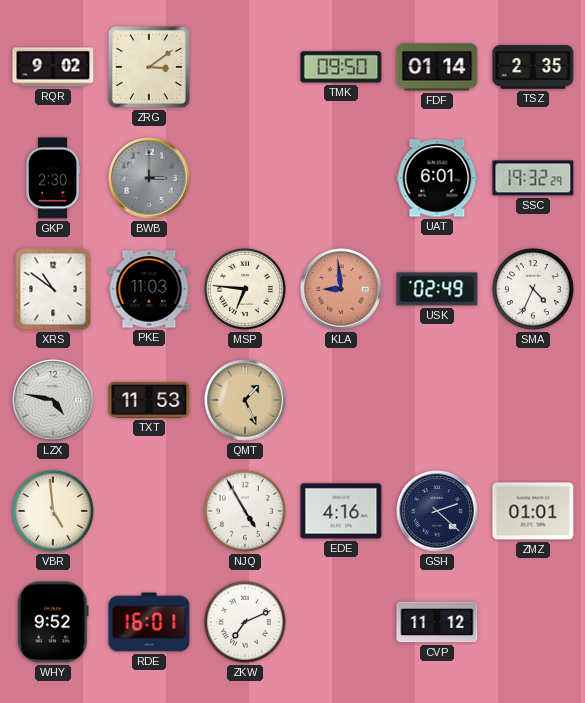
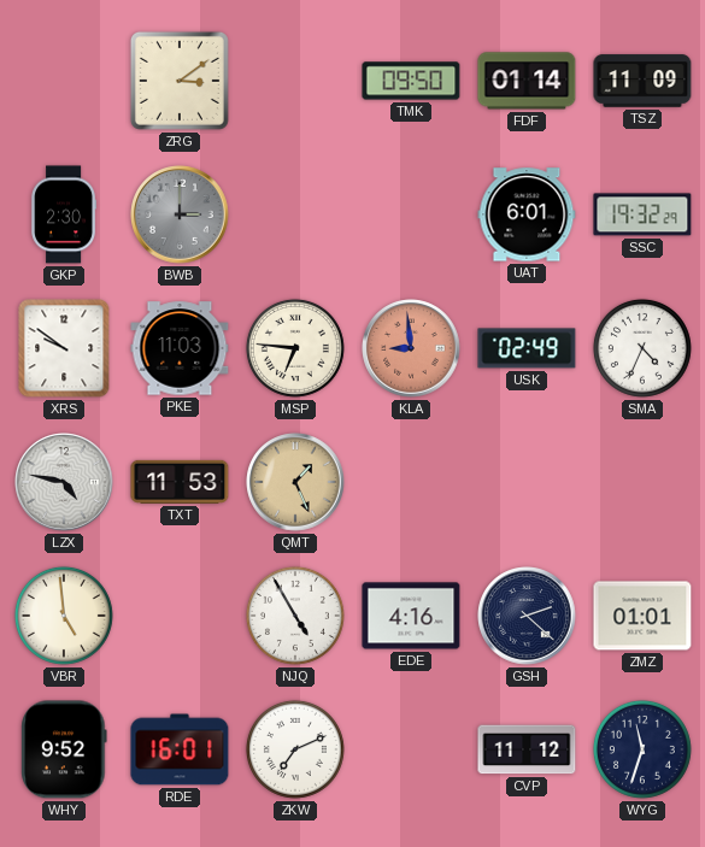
RQR: 9:02 -> none (53, 67)
TSZ: 2:35 -> 11:09 (642, 81)
XRS: 10:51 -> 9:51 (64, 348)
WYG: none -> 11:33 (642, 749)
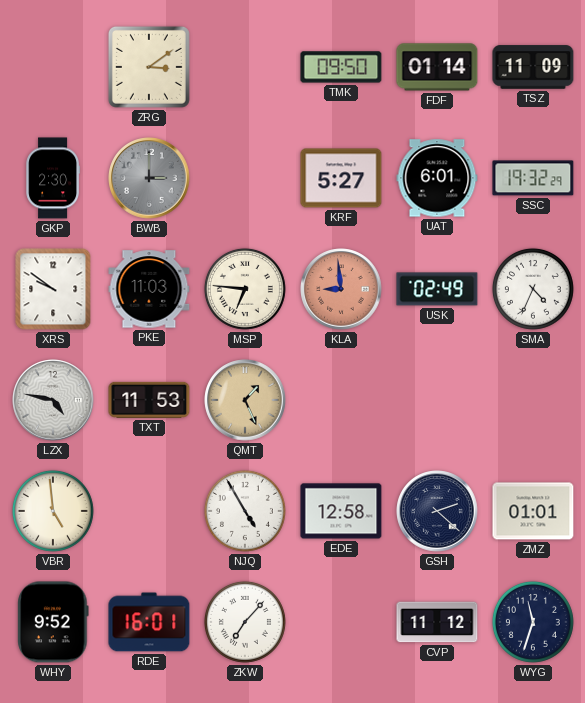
KRF: none -> 5:27 (341, 178)
EDE: 4:16 -> 12:58 (341, 511)
ZKW: 7:11 -> 7:07 (245, 622)
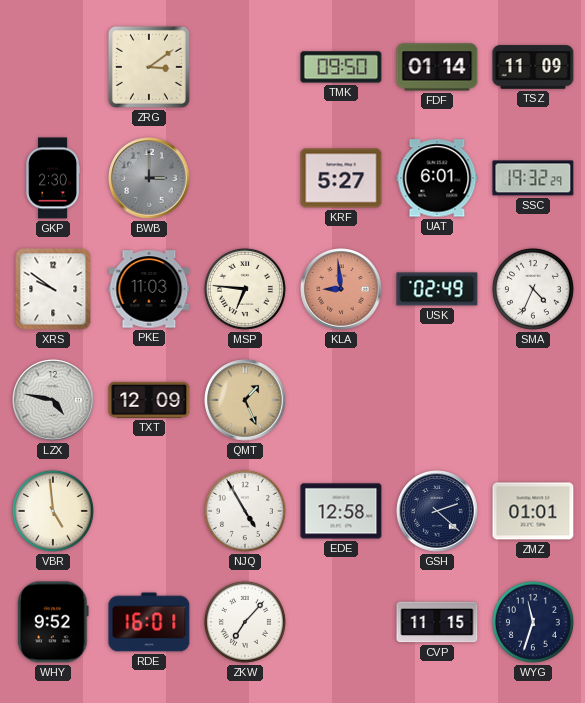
TXT: 11:53 -> 12:09 (149, 400)
CVP: 11:12 -> 11:15 (437, 622)
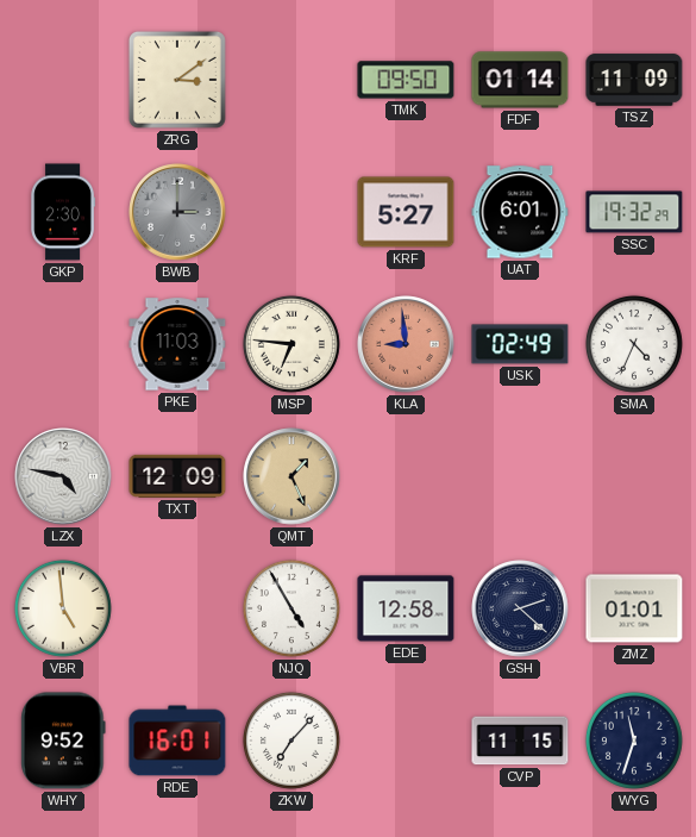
XRS: 9:51 -> none (53, 289)
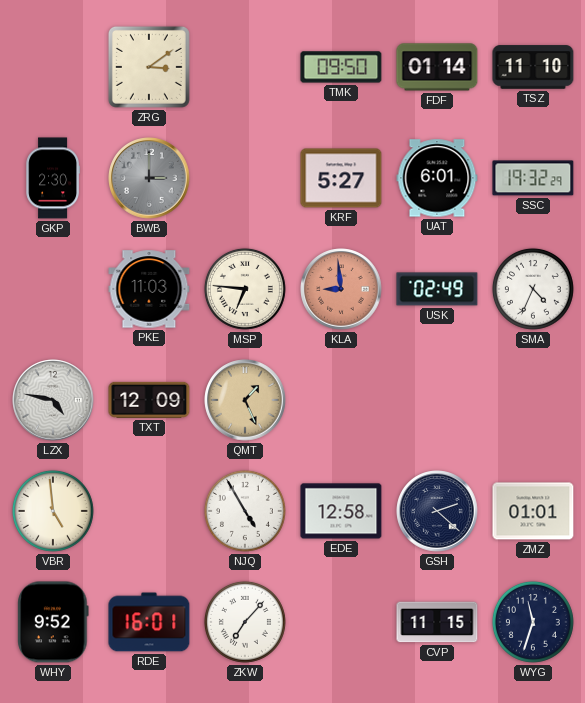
TSZ: 11:09 -> 11:10 (533, 67)
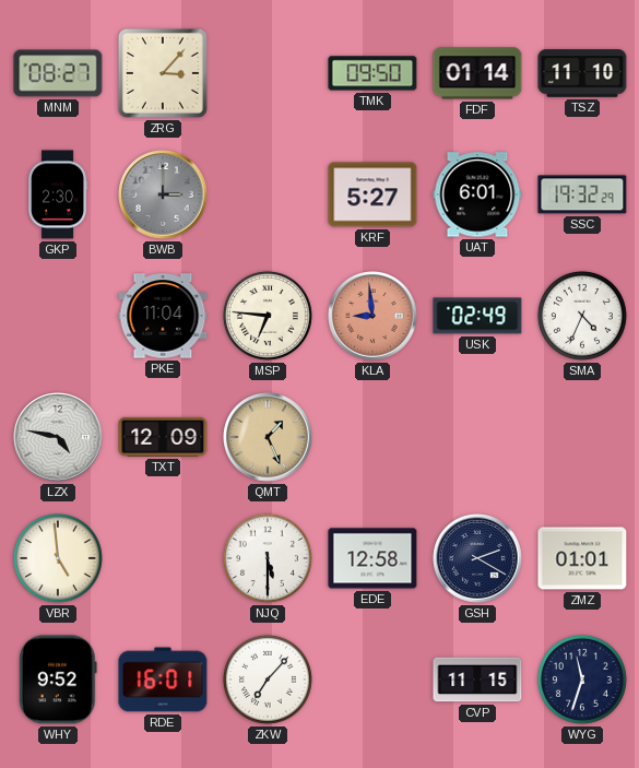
MNM: none -> 08:27 (58, 73)
ZRG: 3:09 -> 3:07 (163, 73)
PKE: 11:03 -> 11:04 (163, 316)
NJQ: 4:55 -> 5:30 (268, 558)
GSH: 2:22 -> 2:20 (477, 558)
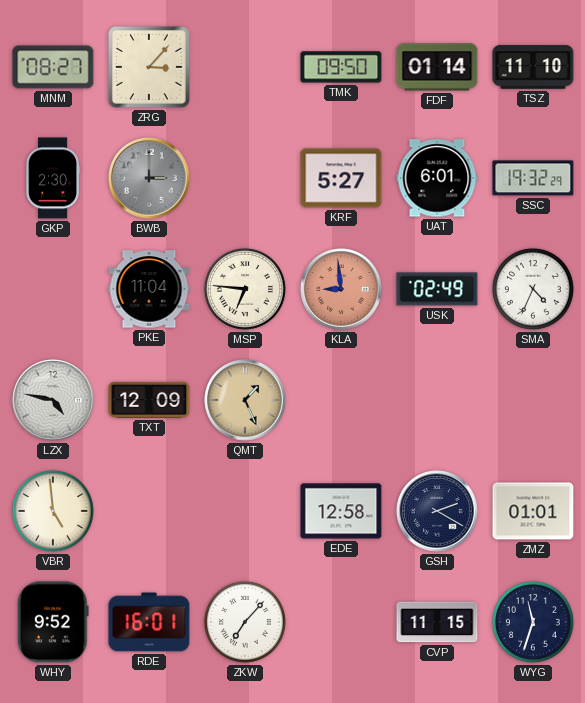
NJQ: 5:30 -> none (268, 558)
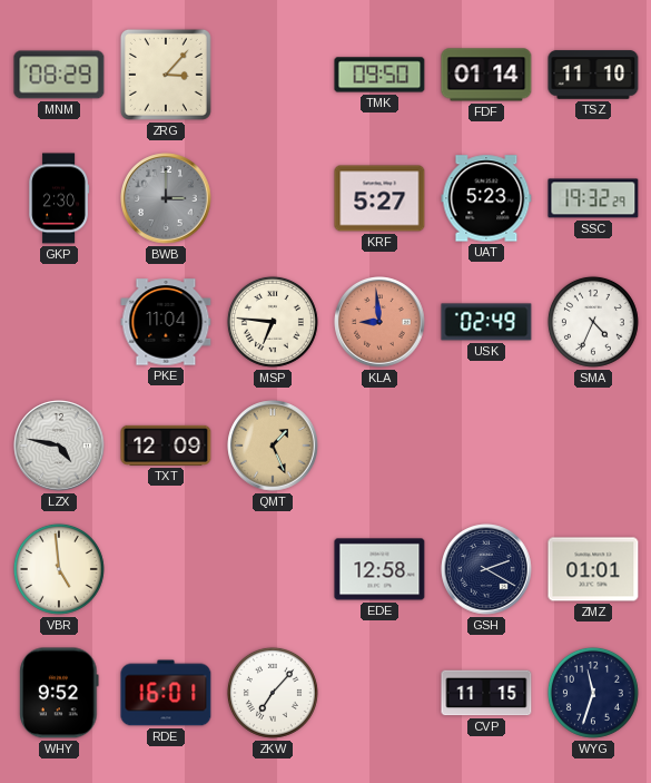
MNM: 08:27 -> 08:29 (59, 75)
UAT: 6:01 -> 5:23 (486, 198)
